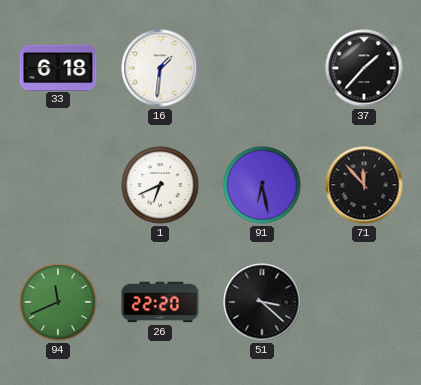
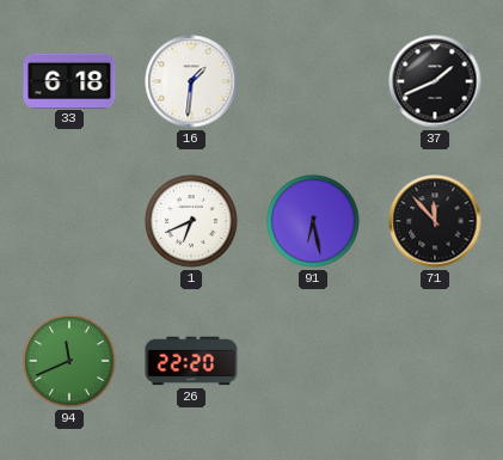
37: 1:37 -> 1:41 (435, 81)
51: 3:22 -> none (262, 302)
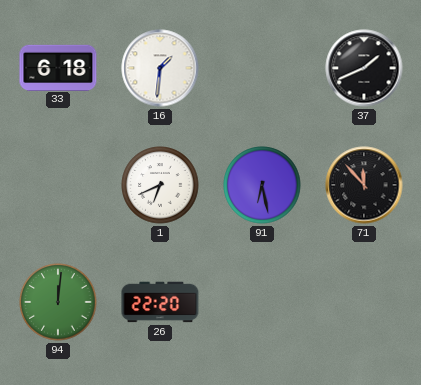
94: 11:41 -> 12:01 (58, 302)
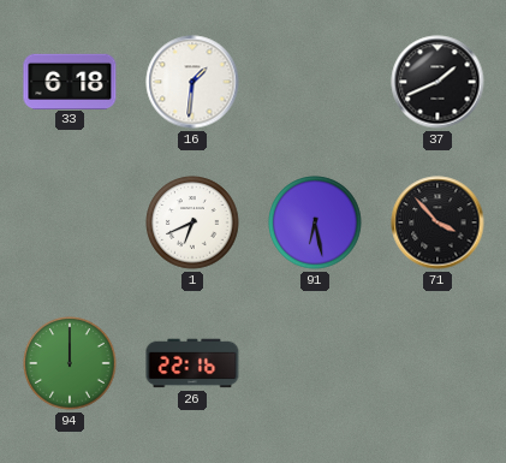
71: 11:53 -> 3:53 (437, 222)
94: 12:01 -> 12:00 (70, 363)
26: 22:20 -> 22:16 (192, 363)
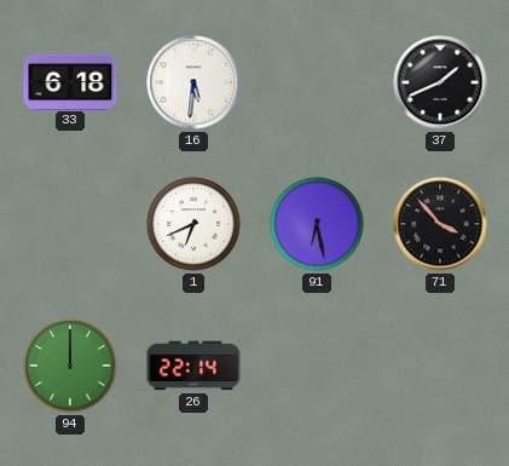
16: 1:31 -> 5:31 (193, 82)
26: 22:16 -> 22:14 (193, 366)
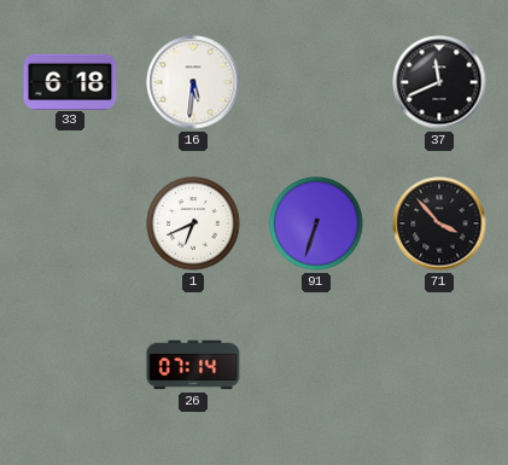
37: 1:41 -> 11:41 (439, 82)
91: 6:28 -> 6:33 (316, 223)
94: 12:00 -> none (70, 366)
26: 22:14 -> 07:14 (193, 365)
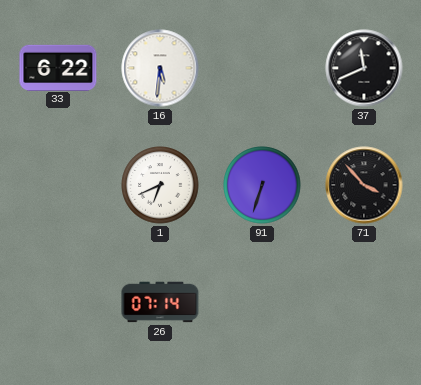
33: 6:18 -> 6:22 (58, 67)
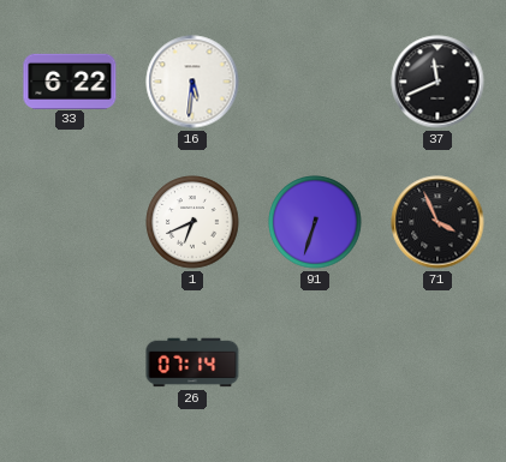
71: 3:53 -> 3:56 (437, 222)
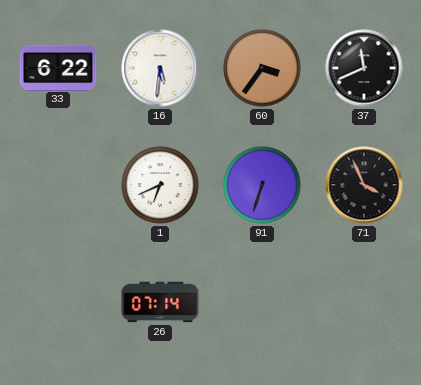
60: none -> 3:36 (262, 68)
